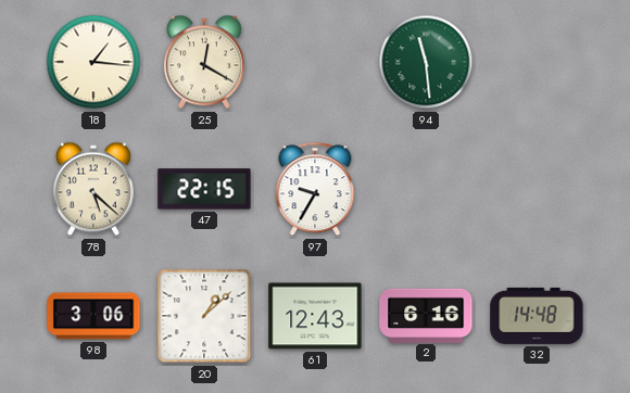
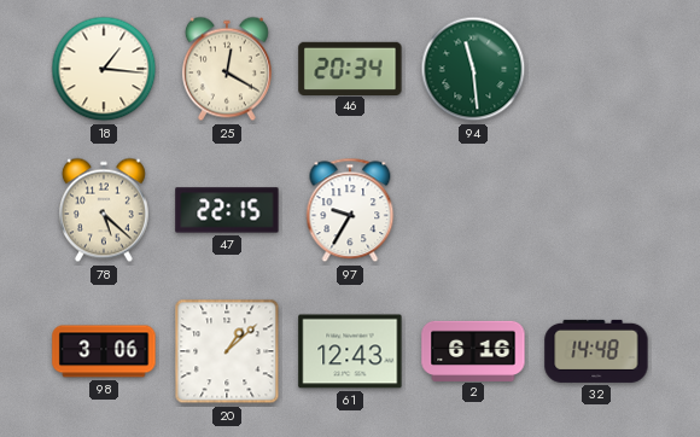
46: none -> 20:34 (350, 68)
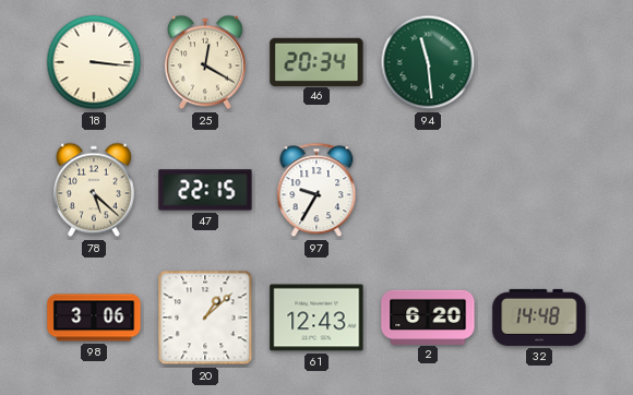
18: 1:16 -> 3:16 (94, 62)
2: 6:16 -> 6:20 (428, 316)
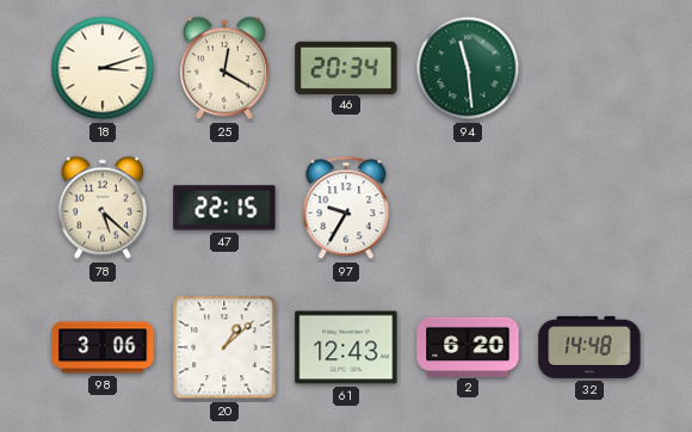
18: 3:16 -> 3:12 (103, 68)
